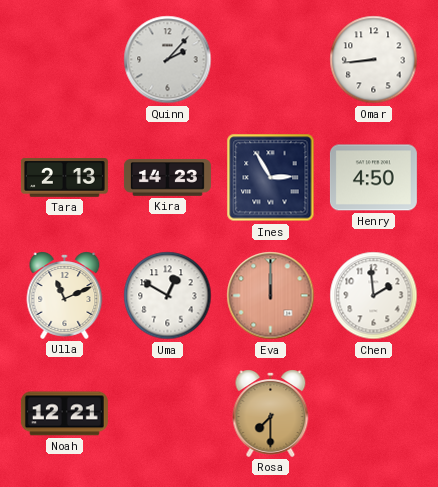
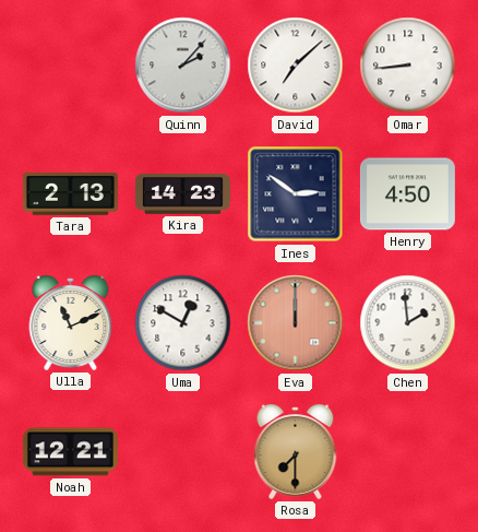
David: none -> 7:08 (296, 66)
Ines: 2:55 -> 2:51 (296, 194)
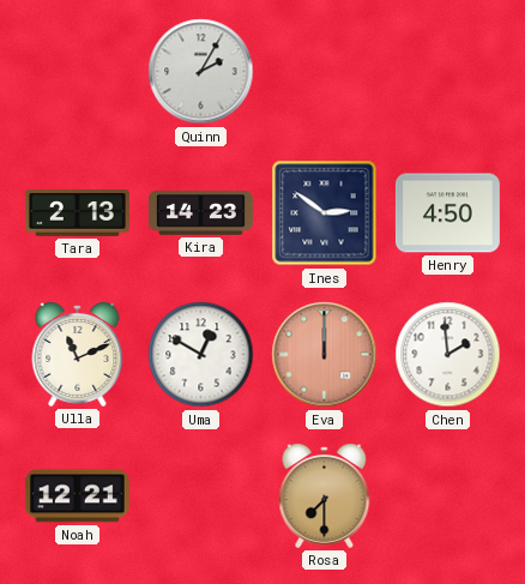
Quinn: 2:07 -> 2:05 (201, 72)
David: 7:08 -> none (296, 66)
Omar: 8:44 -> none (408, 66)
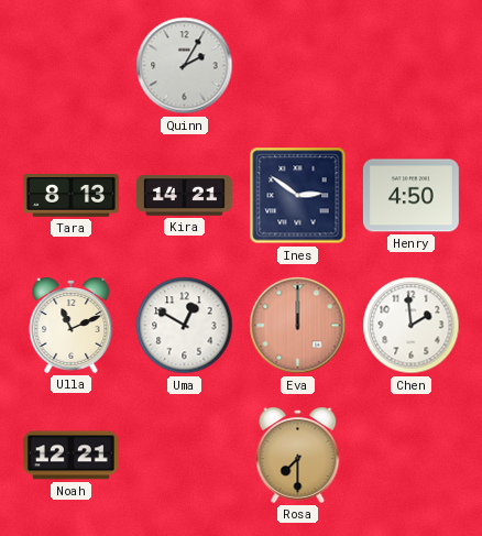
Tara: 2:13 -> 8:13 (70, 196)
Kira: 14:23 -> 14:21 (184, 196)
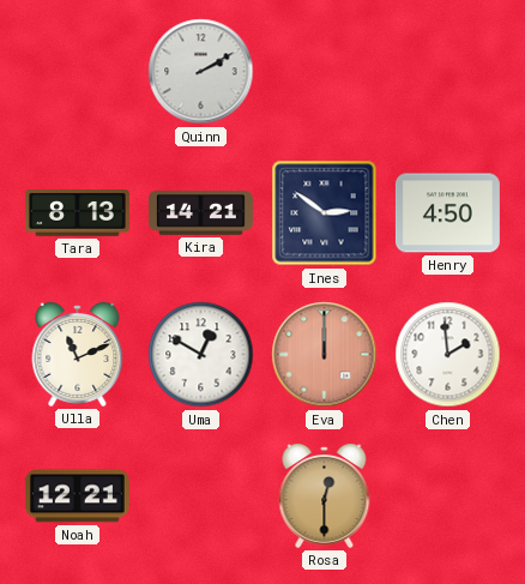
Quinn: 2:05 -> 2:10 (201, 72)
Rosa: 7:30 -> 12:30 (325, 495)
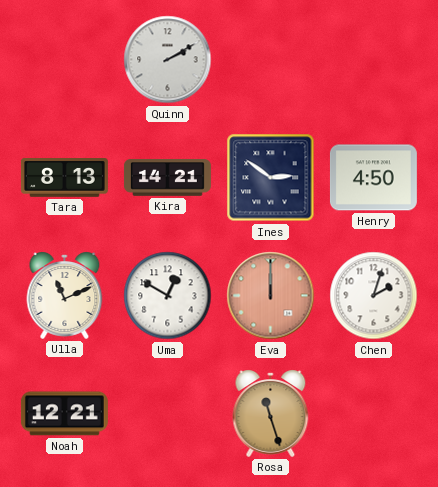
Chen: 1:59 -> 2:03 (374, 296)
Rosa: 12:30 -> 11:27 (271, 413)
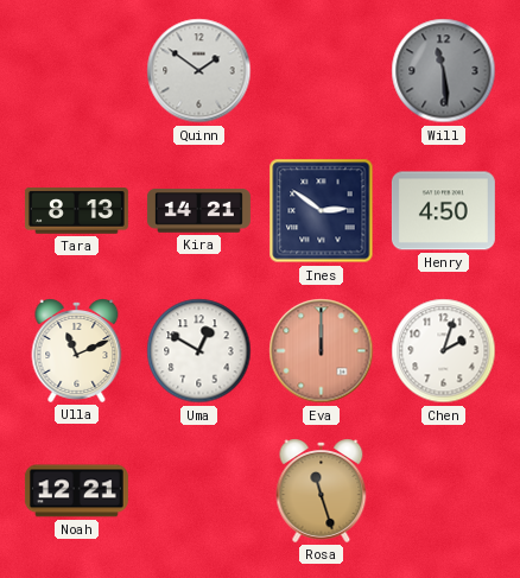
Quinn: 2:10 -> 1:51 (199, 71)
Will: none -> 11:29 (444, 71)
